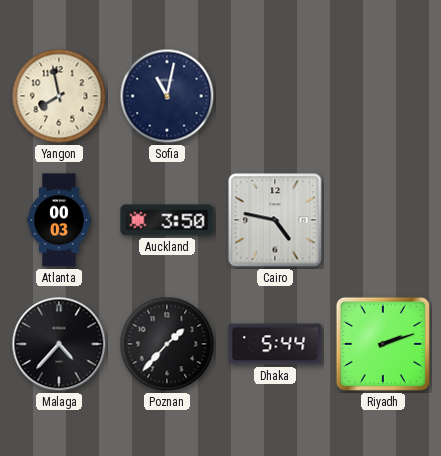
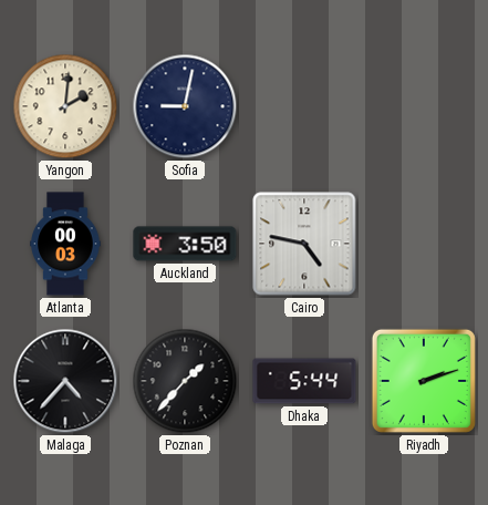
Yangon: 7:58 -> 2:01 (65, 106)
Sofia: 11:02 -> 9:02 (185, 106)
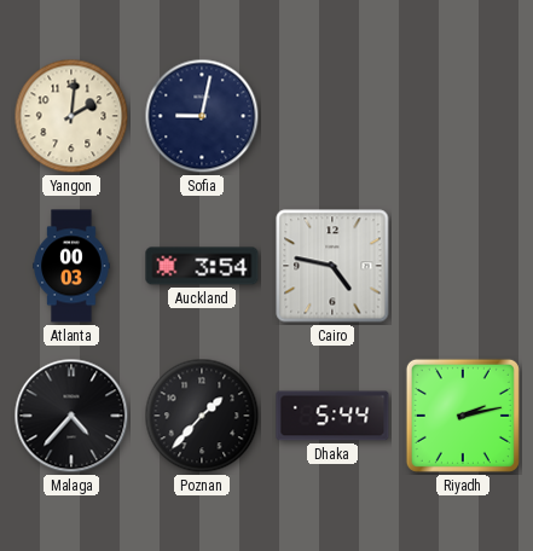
Auckland: 3:50 -> 3:54 (202, 266)
Riyadh: 2:12 -> 2:13 (463, 416)
